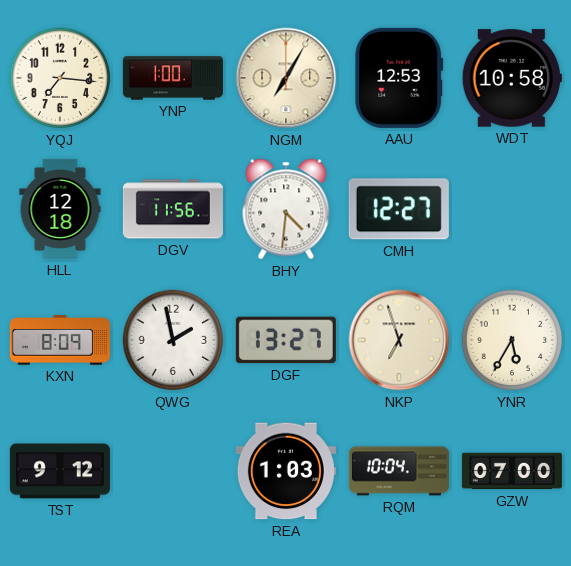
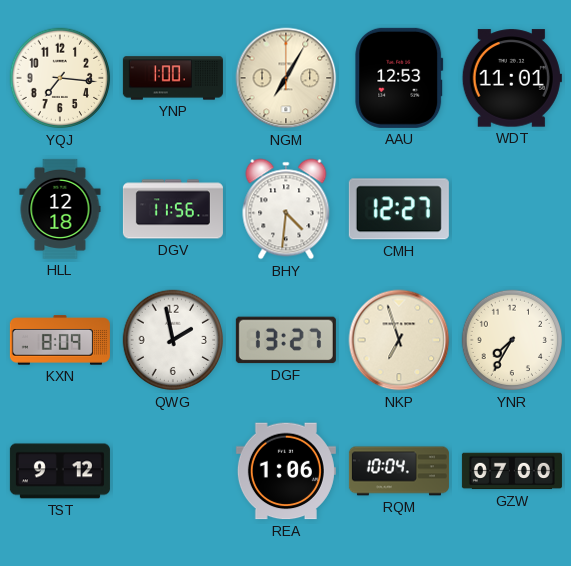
WDT: 10:58 -> 11:01 (512, 78)
YNR: 5:35 -> 7:35 (512, 340)
REA: 1:03 -> 1:06 (286, 471)
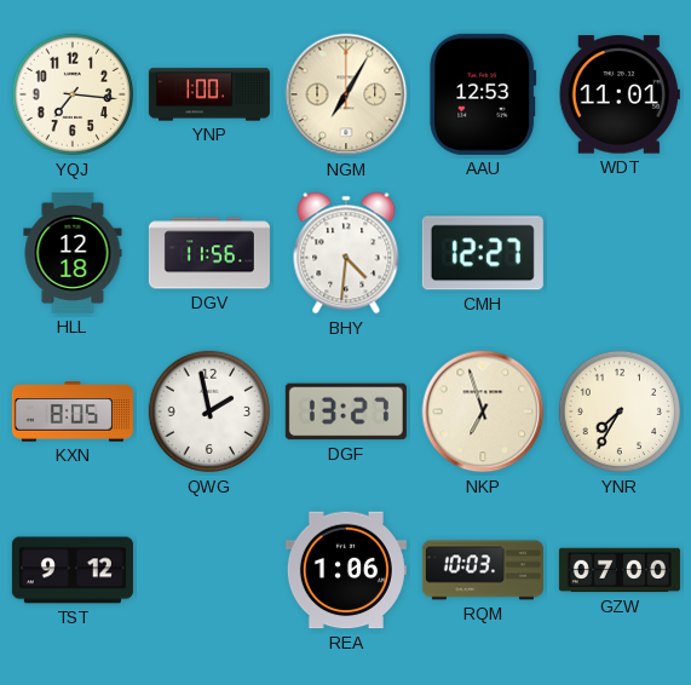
KXN: 8:09 -> 8:05 (73, 411)
RQM: 10:04 -> 10:03 (483, 570)
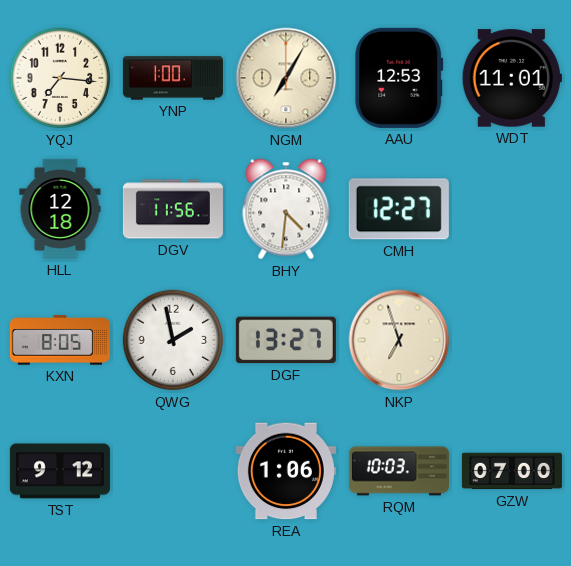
YNR: 7:35 -> none (620, 411)
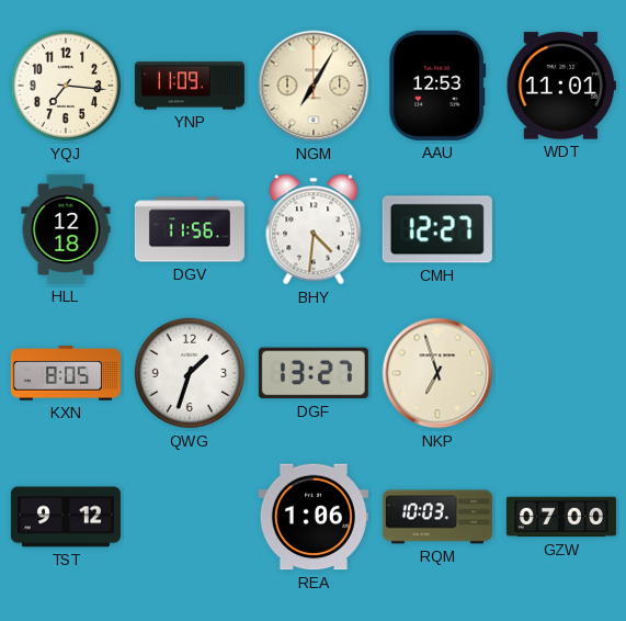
YNP: 1:00 -> 11:09 (190, 86)
QWG: 1:58 -> 1:33 (190, 373)
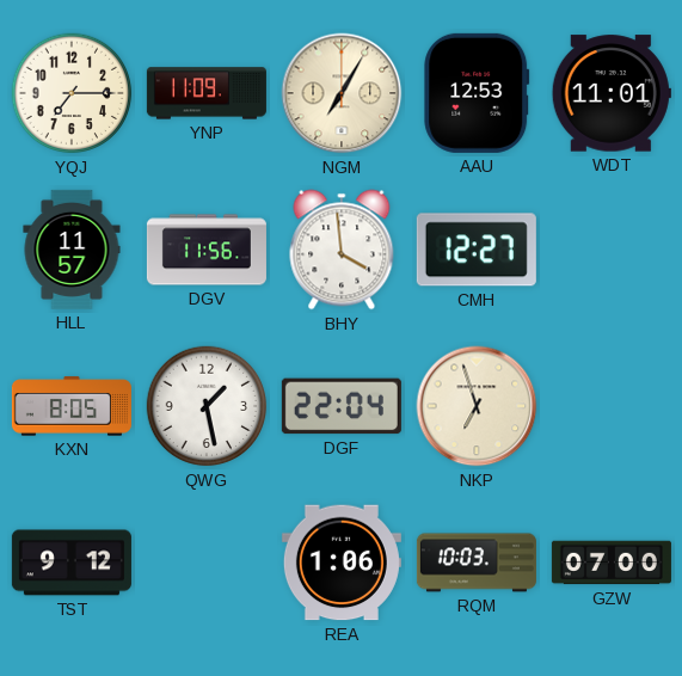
YQJ: 7:16 -> 7:15 (72, 93)
HLL: 12:18 -> 11:57 (72, 250)
BHY: 4:31 -> 3:59 (342, 250)
QWG: 1:33 -> 1:28 (207, 406)
DGF: 13:27 -> 22:04 (342, 406)
